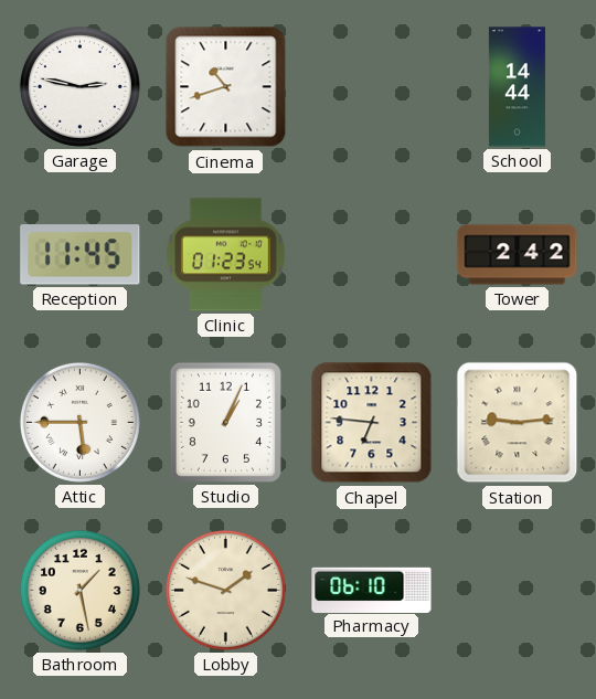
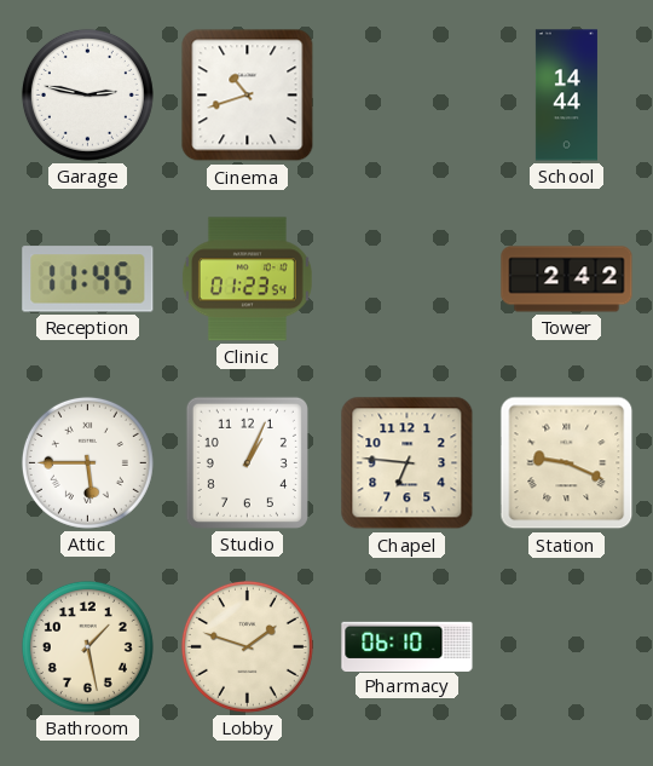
Station: 9:14 -> 9:19 (567, 463)
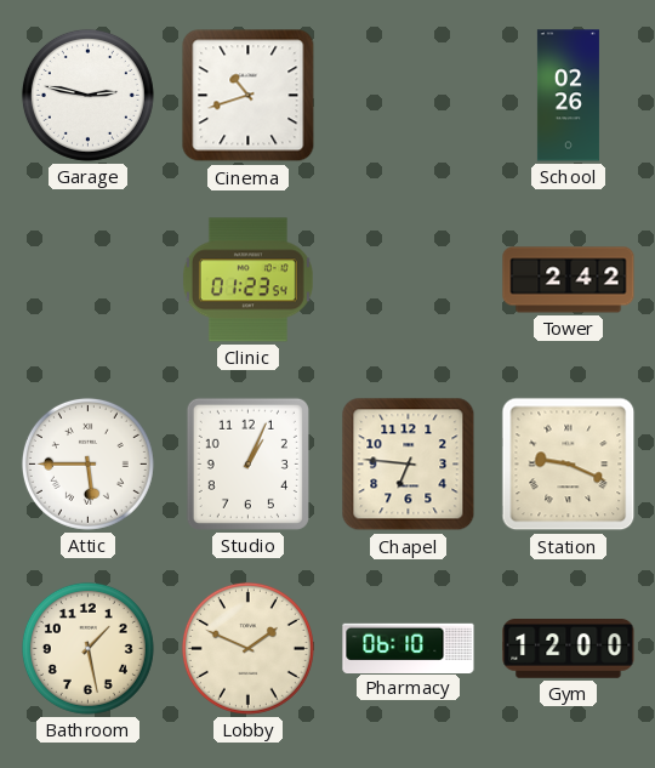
School: 14:44 -> 02:26 (568, 96)
Reception: 11:45 -> none (88, 280)
Lobby: 1:48 -> 1:49 (247, 648)
Gym: none -> 12:00 (569, 649)
